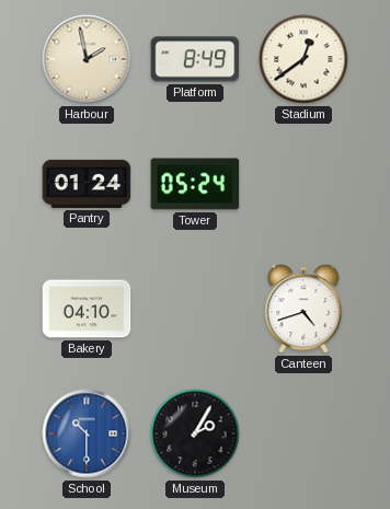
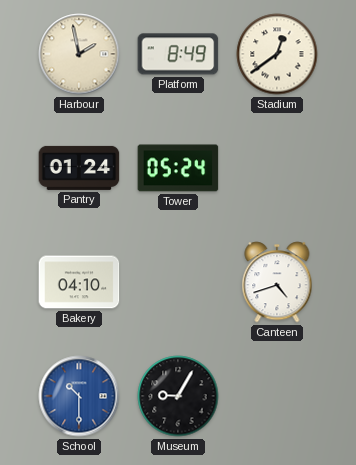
Museum: 2:05 -> 9:05 (178, 396)
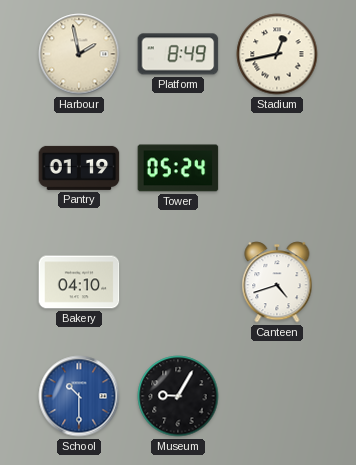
Stadium: 12:39 -> 12:43 (277, 54)
Pantry: 01:24 -> 01:19 (79, 168)
